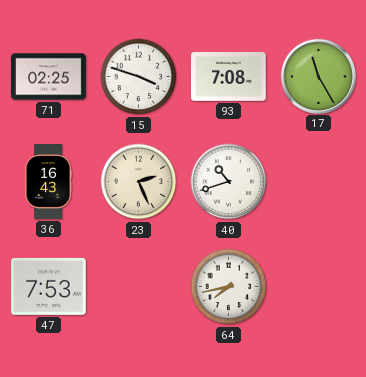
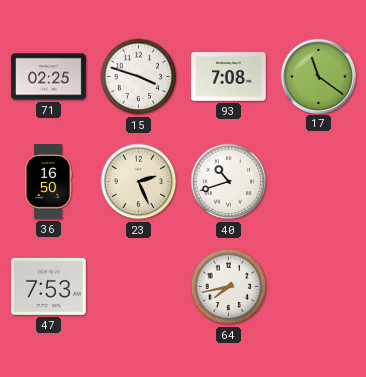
17: 11:25 -> 11:21 (318, 76)
36: 16:43 -> 16:50 (48, 182)
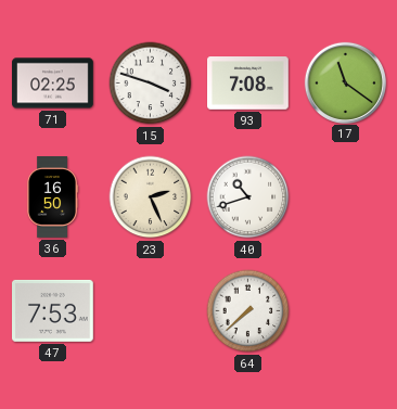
64: 7:43 -> 7:38 (248, 311)
